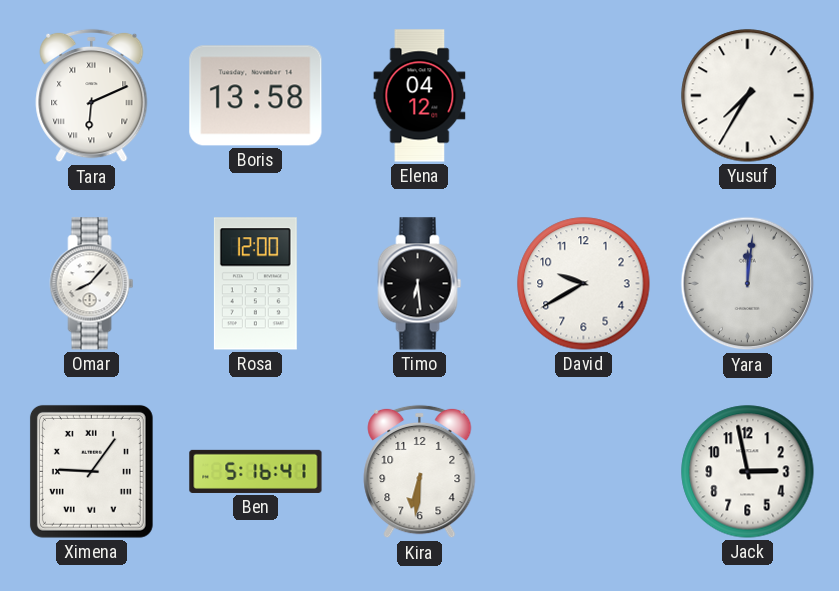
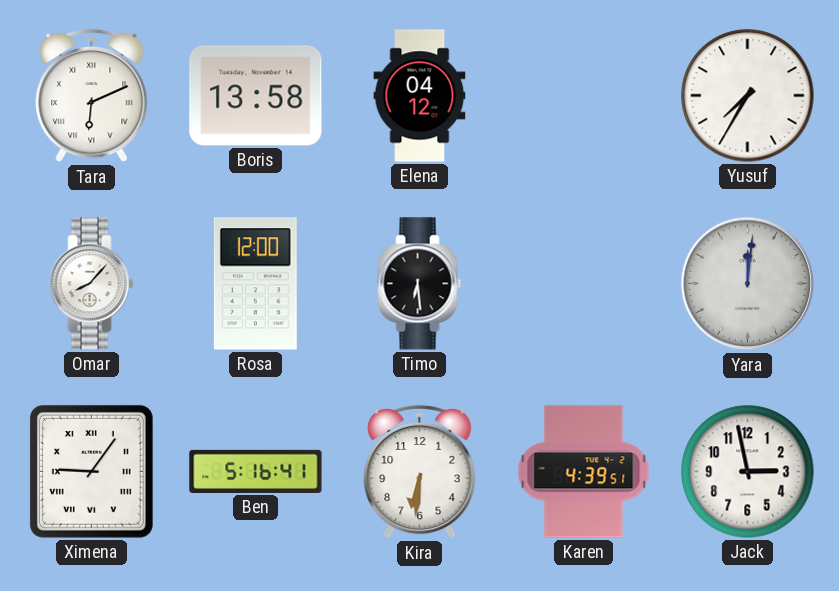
David: 9:40 -> none (584, 284)
Karen: none -> 4:39 (584, 472)
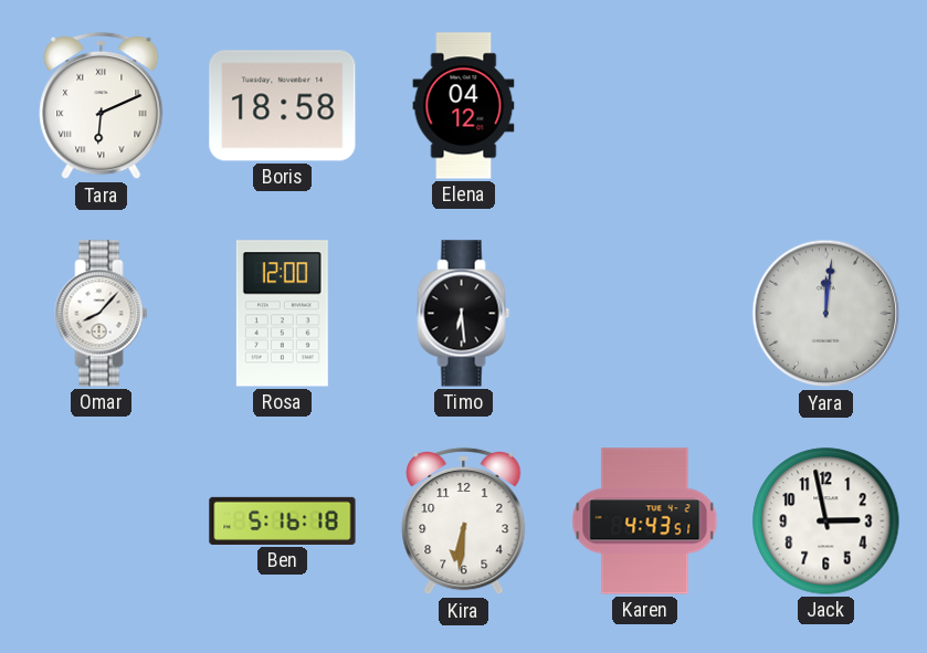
Boris: 13:58 -> 18:58 (283, 106)
Yusuf: 7:35 -> none (748, 96)
Ximena: 9:06 -> none (91, 471)
Ben: 5:16:41 -> 5:16:18 (283, 520)
Karen: 4:39 -> 4:43 (645, 522)
